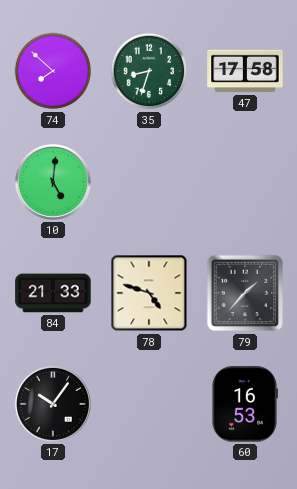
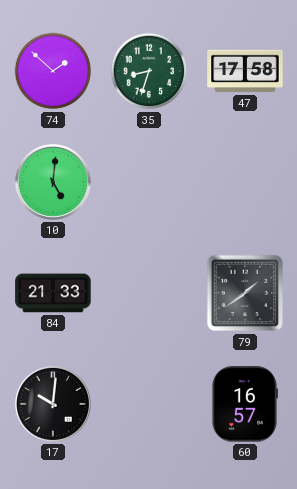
74: 7:52 -> 1:52 (53, 71)
78: 4:48 -> none (149, 293)
79: 1:37 -> 1:39 (245, 293)
17: 10:06 -> 10:01 (53, 404)
60: 16:53 -> 16:57 (244, 404)
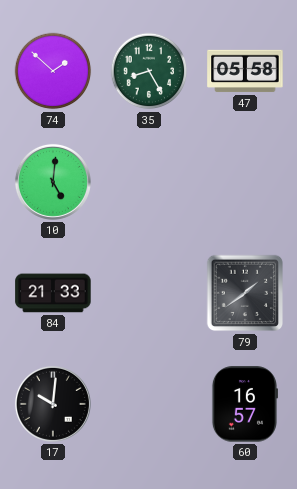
35: 8:33 -> 8:25 (149, 71)
47: 17:58 -> 05:58 (245, 71)
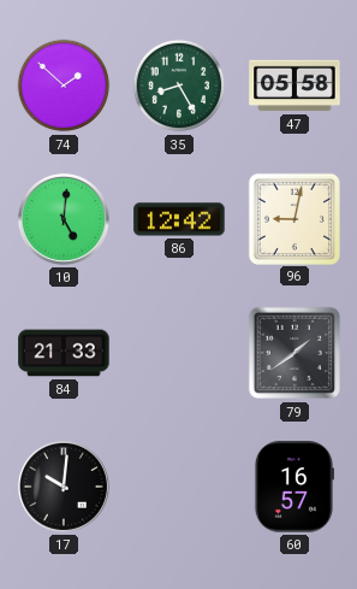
86: none -> 12:42 (179, 219)
96: none -> 9:02 (293, 218)
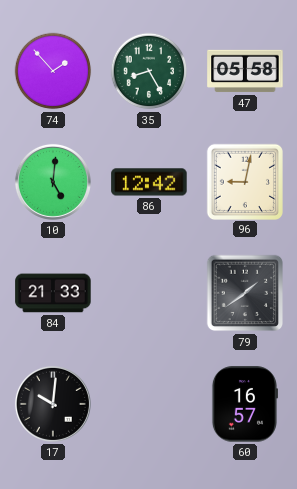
74: 1:52 -> 1:53 (53, 71)
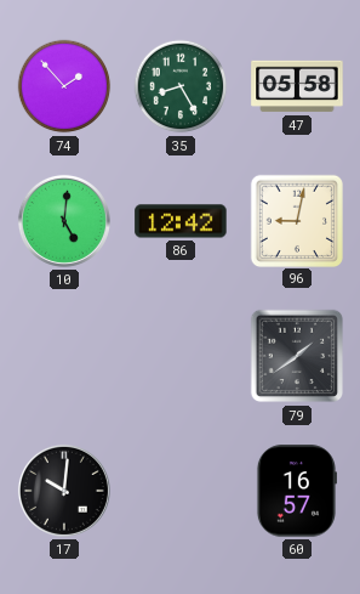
84: 21:33 -> none (53, 293)
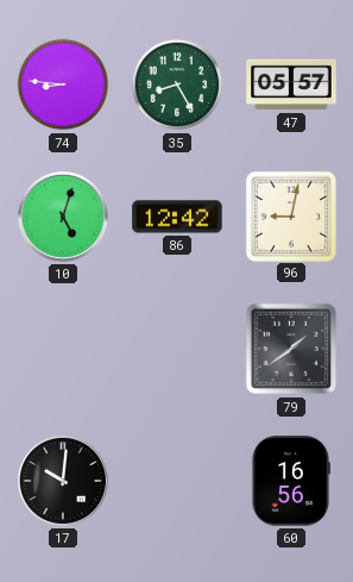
74: 1:53 -> 8:46 (63, 85)
47: 05:58 -> 05:57 (291, 85)
10: 5:01 -> 5:03 (63, 217)
60: 16:57 -> 16:56 (290, 481)
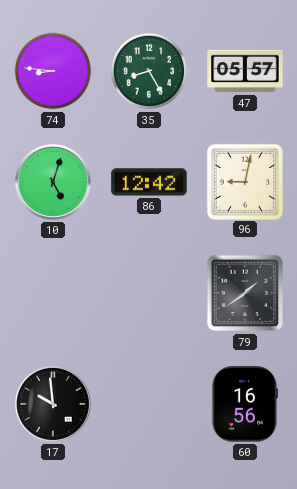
17: 10:01 -> 9:59 (53, 404)
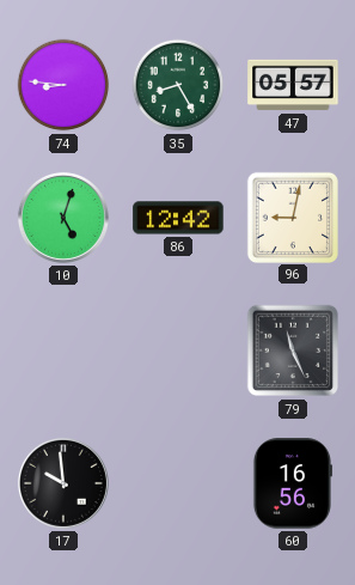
79: 1:39 -> 11:26 (293, 351)
